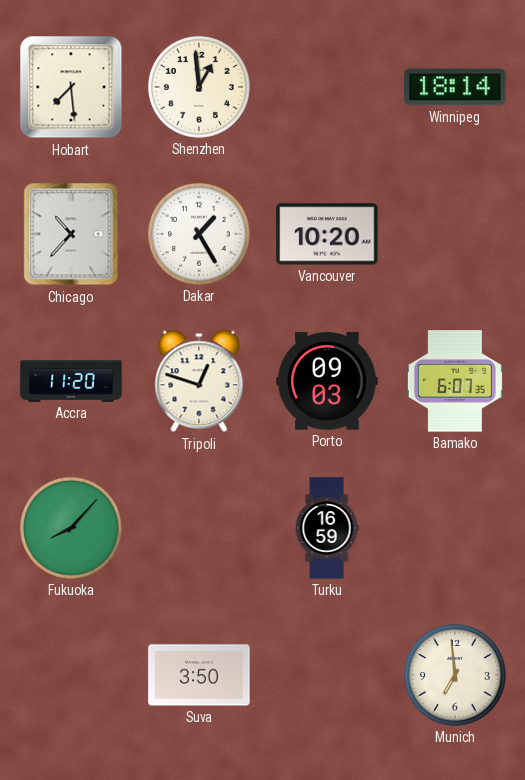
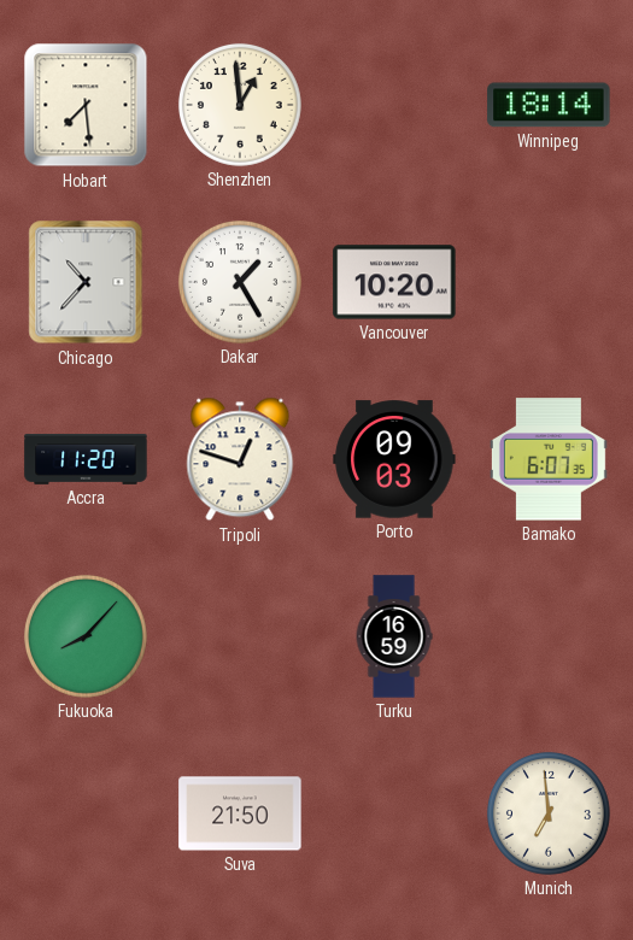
Suva: 3:50 -> 21:50 (240, 813)
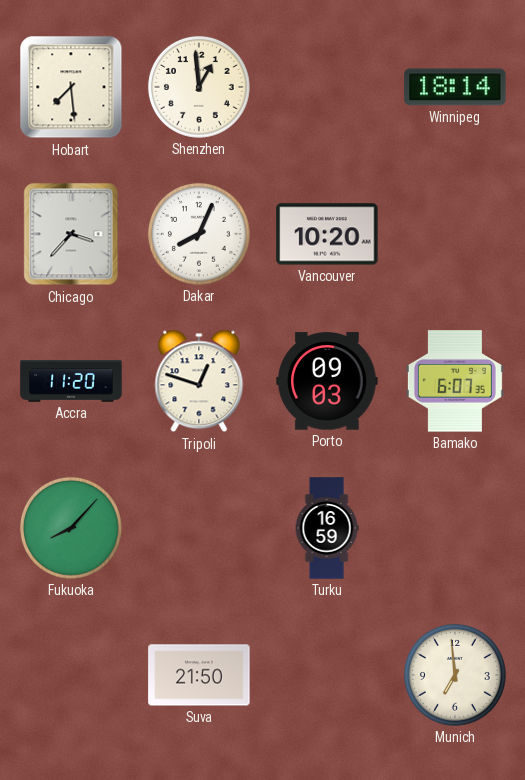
Chicago: 10:37 -> 3:37 (71, 234)
Dakar: 1:25 -> 8:04 (199, 234)
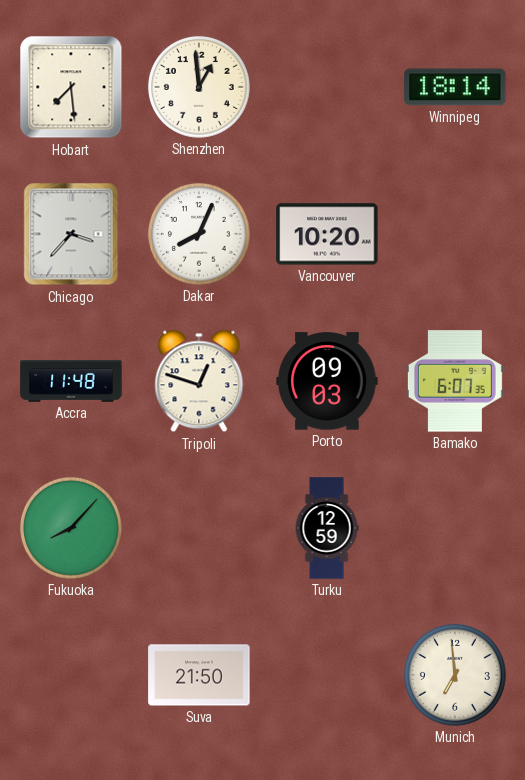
Accra: 11:20 -> 11:48 (71, 382)
Turku: 16:59 -> 12:59 (327, 528)
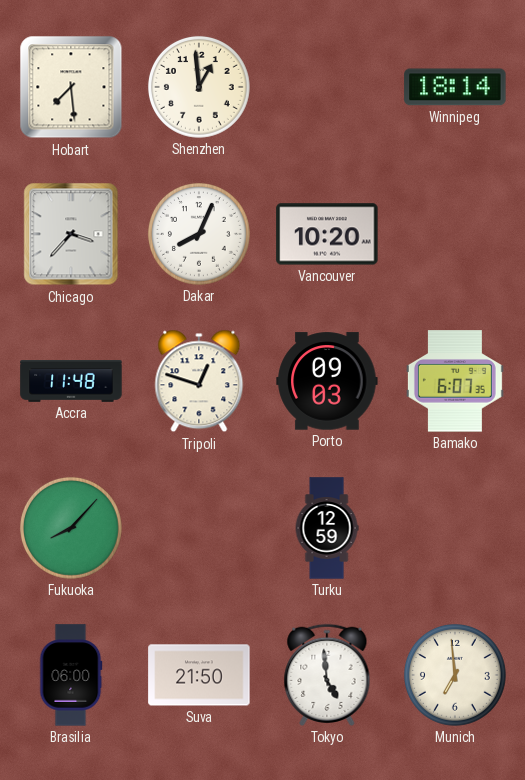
Brasilia: none -> 06:00 (71, 675)
Tokyo: none -> 4:59 (327, 675)
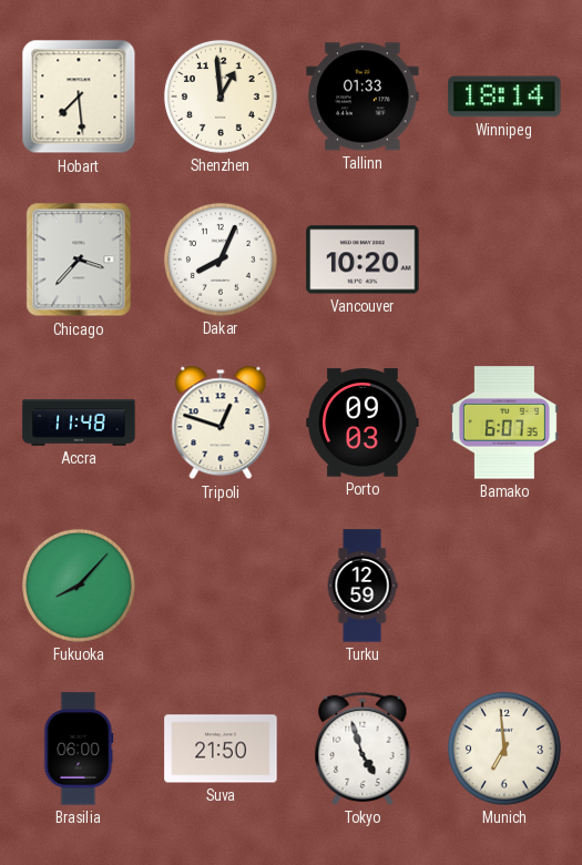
Tallinn: none -> 01:33 (363, 96)
Tokyo: 4:59 -> 4:57 (363, 749)
